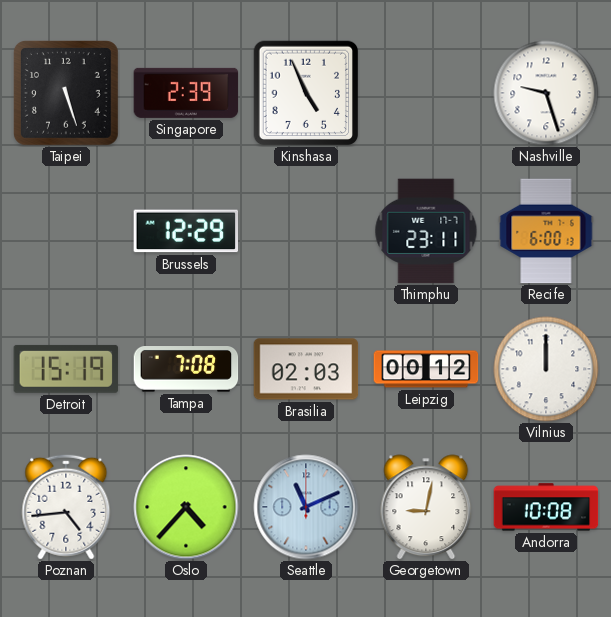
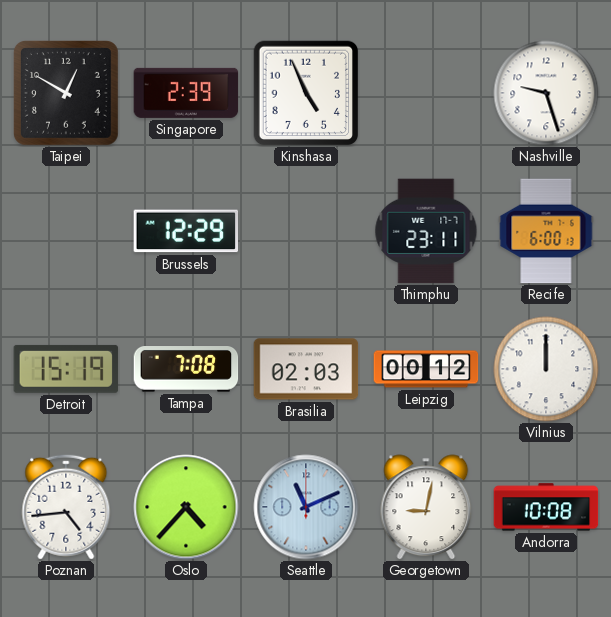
Taipei: 5:27 -> 12:50 (66, 93)
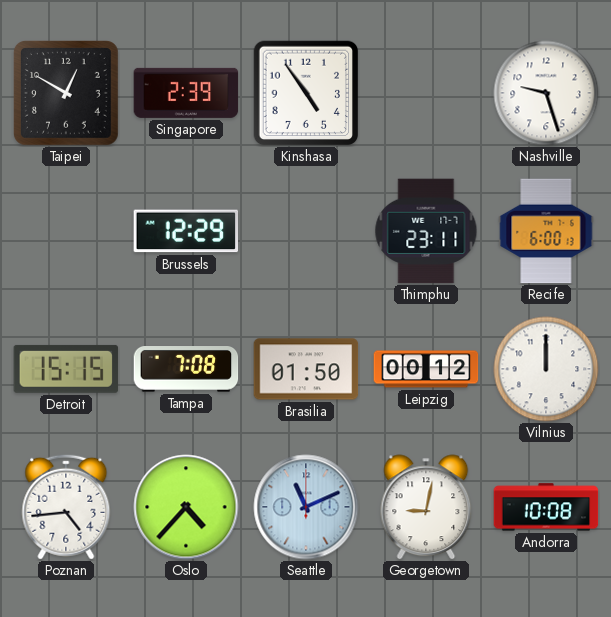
Kinshasa: 4:56 -> 4:54 (306, 93)
Detroit: 15:19 -> 15:15 (66, 369)
Brasilia: 02:03 -> 01:50 (306, 369)
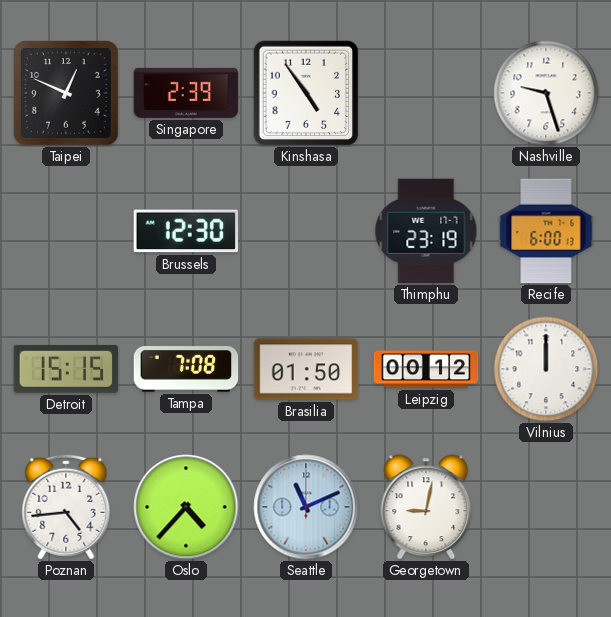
Taipei: 12:50 -> 12:49 (66, 93)
Brussels: 12:29 -> 12:30 (186, 231)
Thimphu: 23:11 -> 23:19 (426, 231)
Andorra: 10:08 -> none (546, 507)
